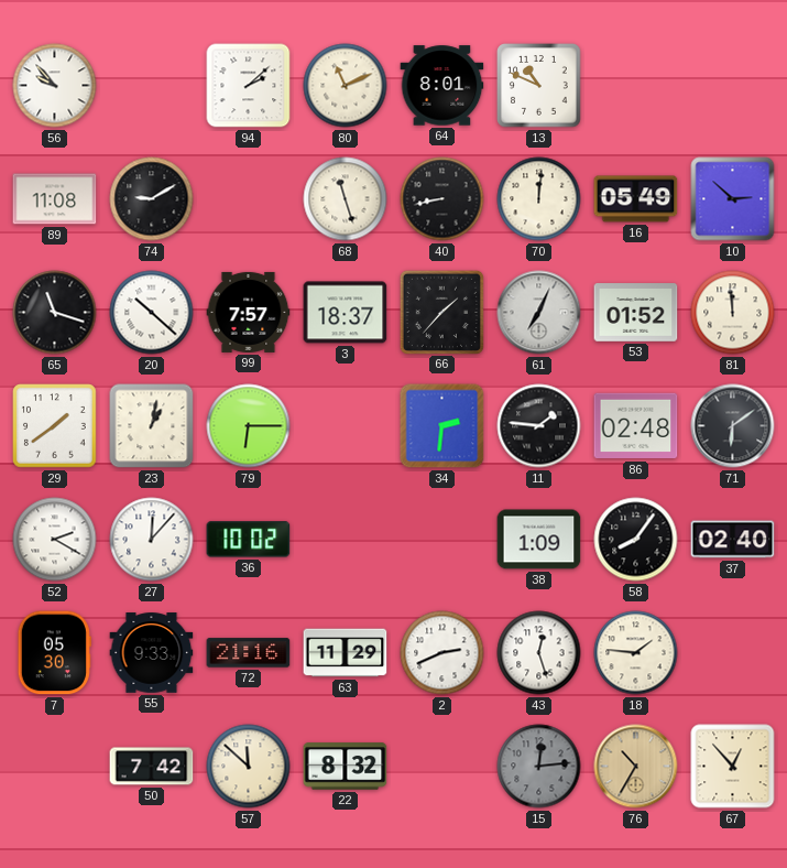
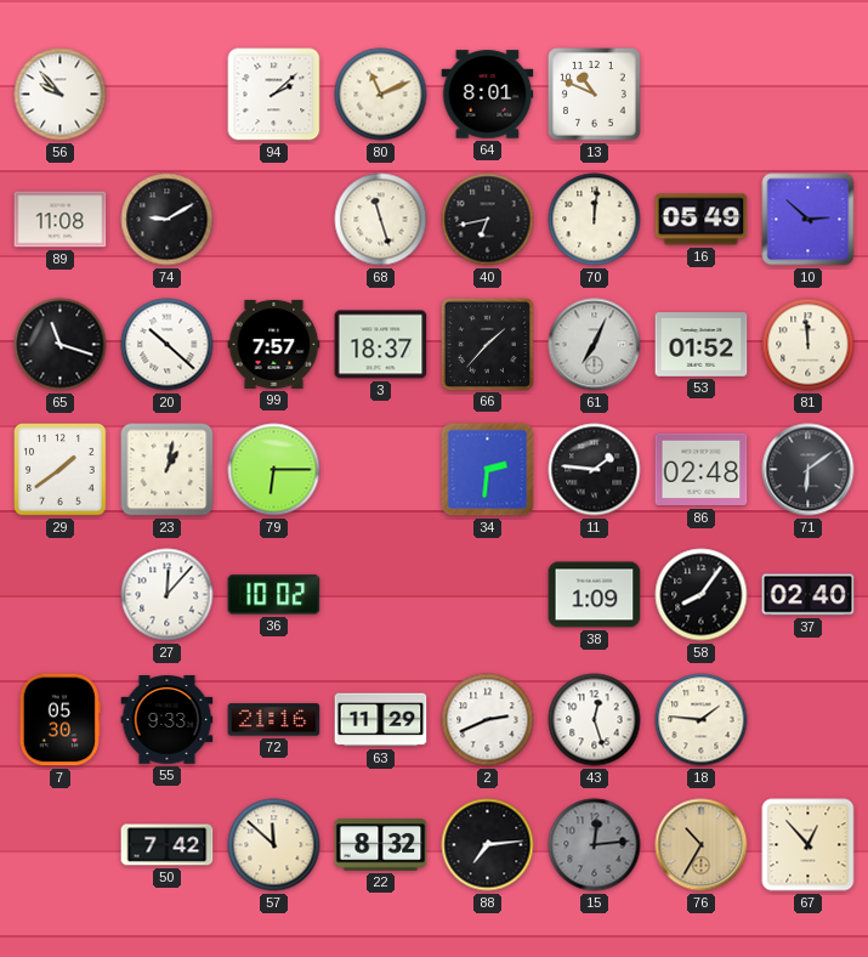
40: 8:43 -> 6:43 (488, 220)
52: 2:20 -> none (55, 540)
88: none -> 7:14 (488, 845)
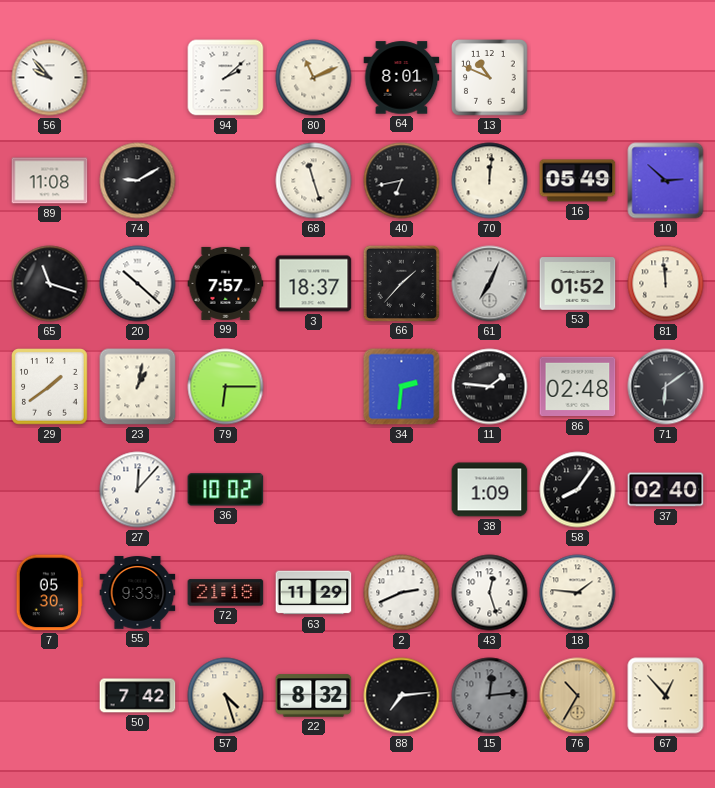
72: 21:16 -> 21:18 (226, 593)
57: 11:52 -> 4:27 (226, 696)
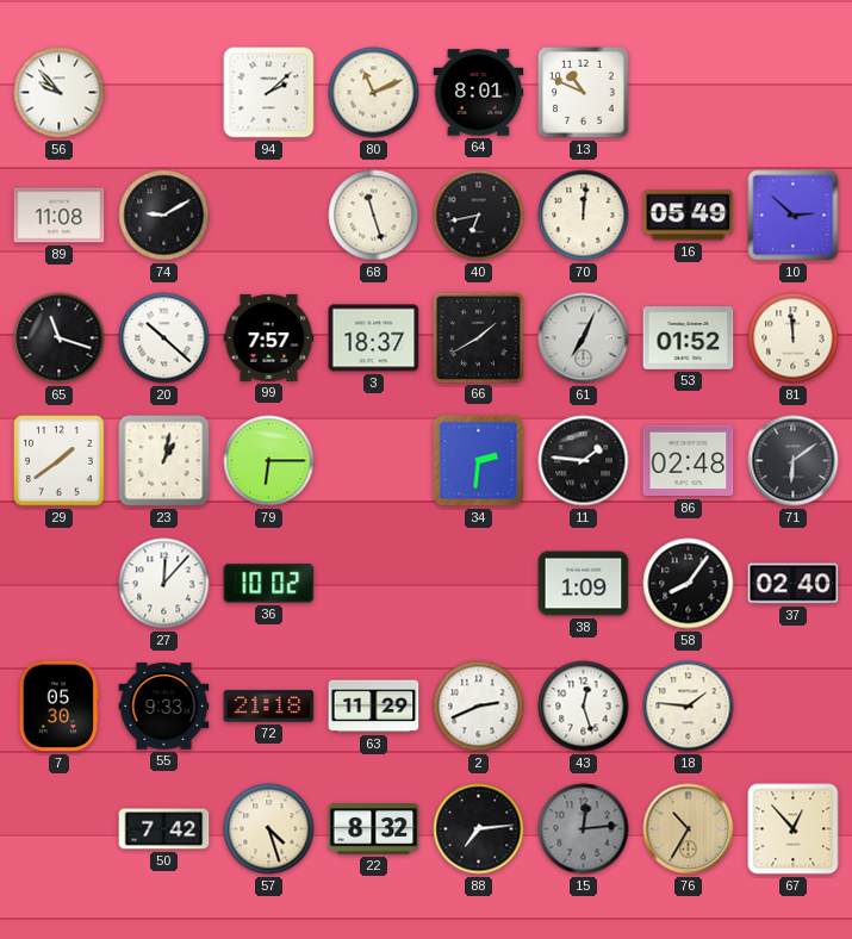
66: 1:37 -> 1:40 (478, 337)
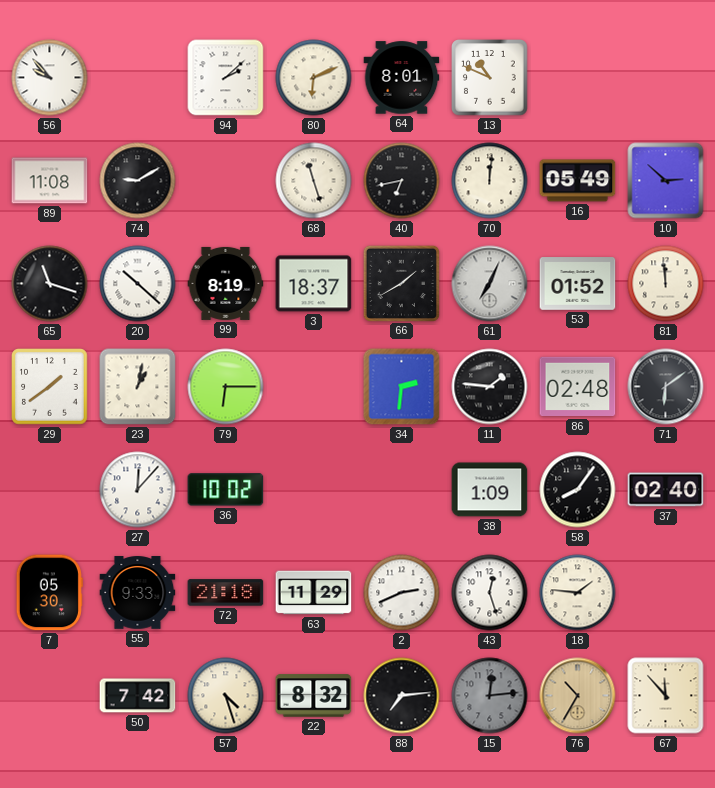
80: 11:11 -> 6:11 (314, 78)
99: 7:57 -> 8:19 (226, 283)
67: 12:53 -> 11:53 (666, 696)
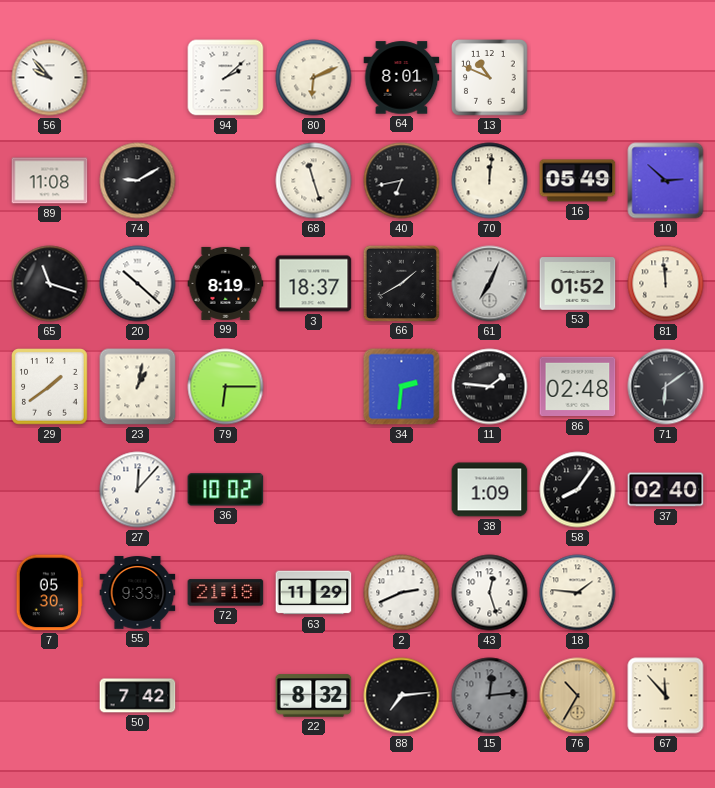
57: 4:27 -> none (226, 696)
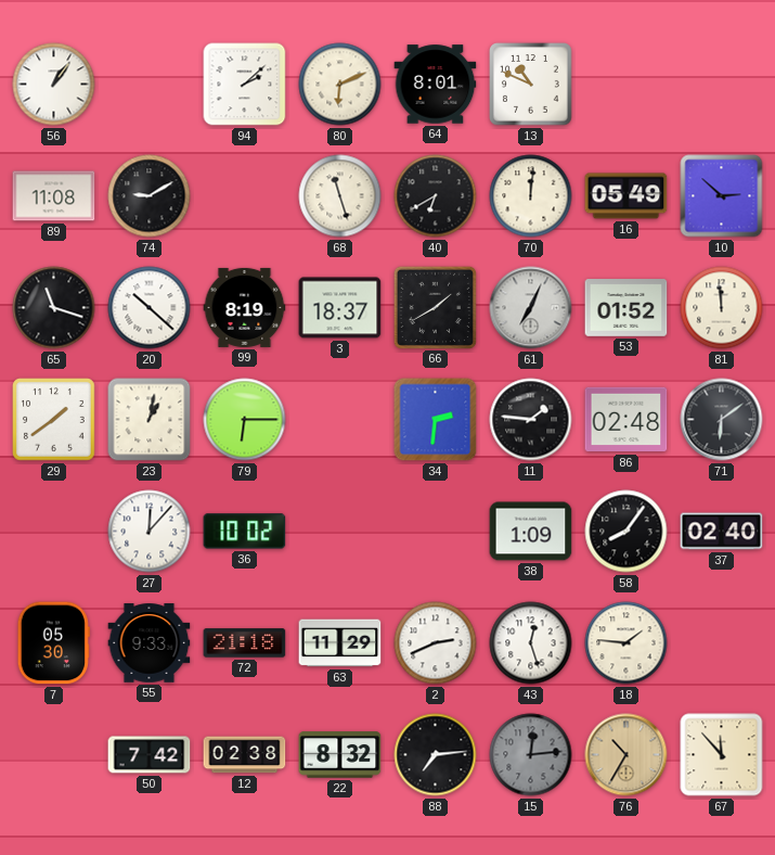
56: 9:53 -> 1:06 (54, 85)
40: 6:43 -> 6:40 (436, 196)
12: none -> 02:38 (245, 755)
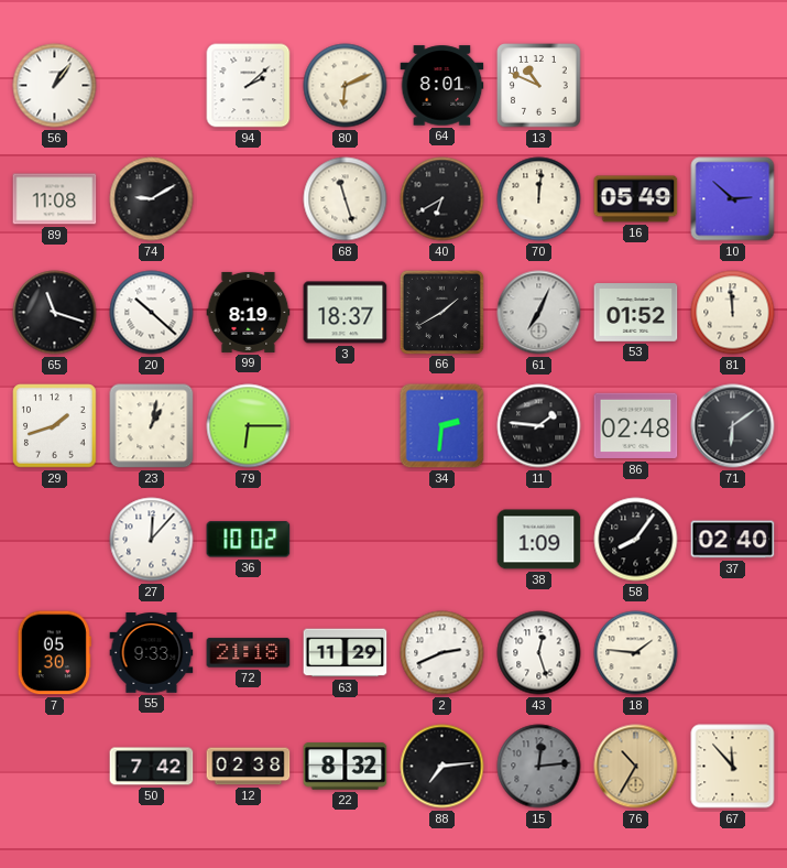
29: 1:39 -> 1:42 (55, 426)
